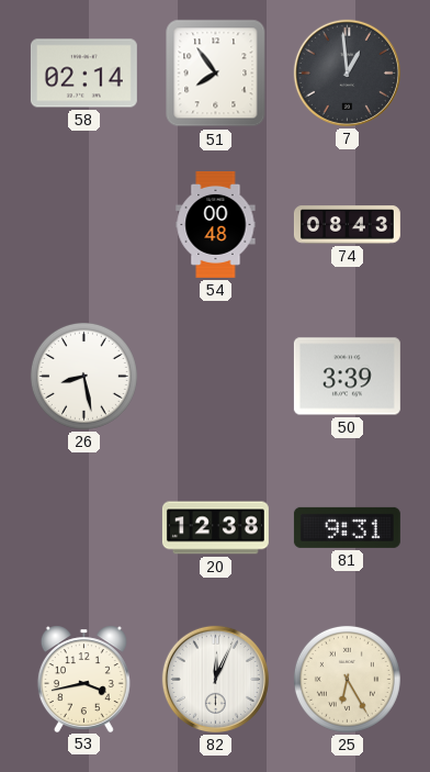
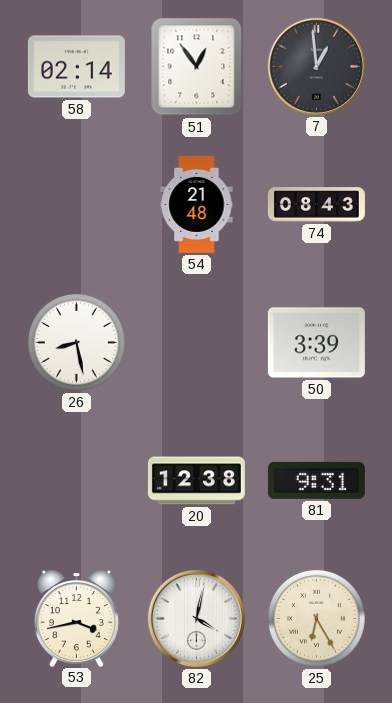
51: 7:54 -> 12:54 (197, 67)
54: 00:48 -> 21:48 (197, 204)
82: 12:04 -> 4:02 (196, 618)
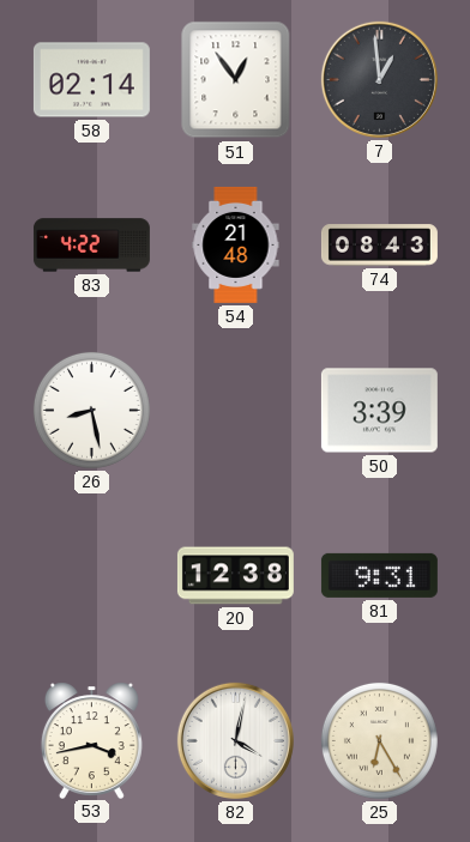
83: none -> 4:22 (91, 246)
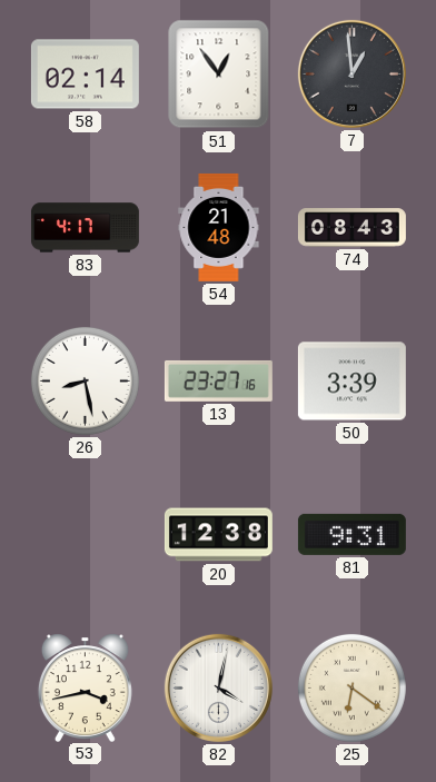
83: 4:22 -> 4:17 (85, 228)
13: none -> 23:27 (218, 380)
25: 6:25 -> 6:21 (351, 687)
